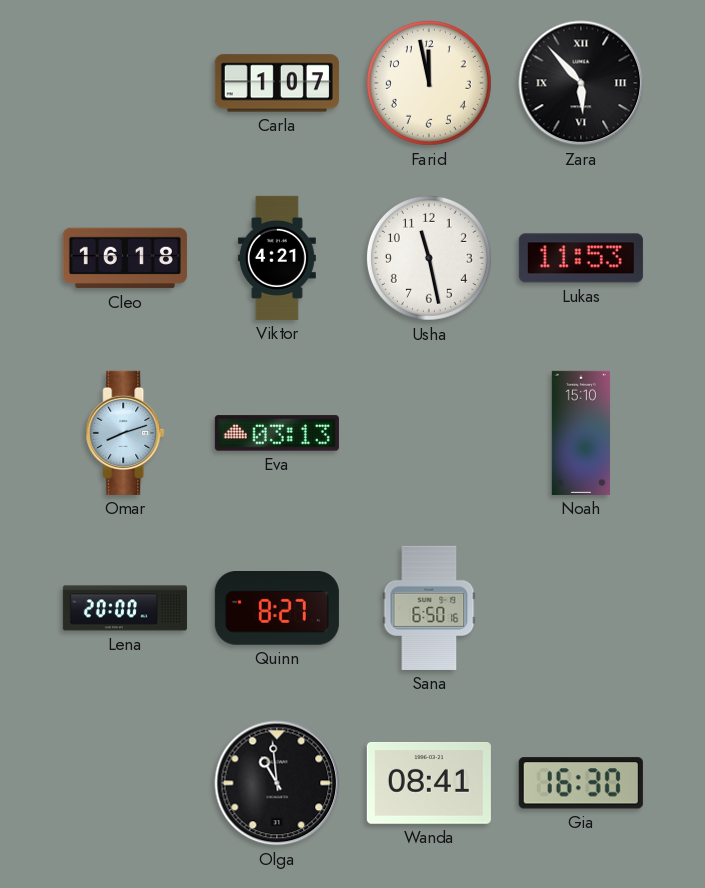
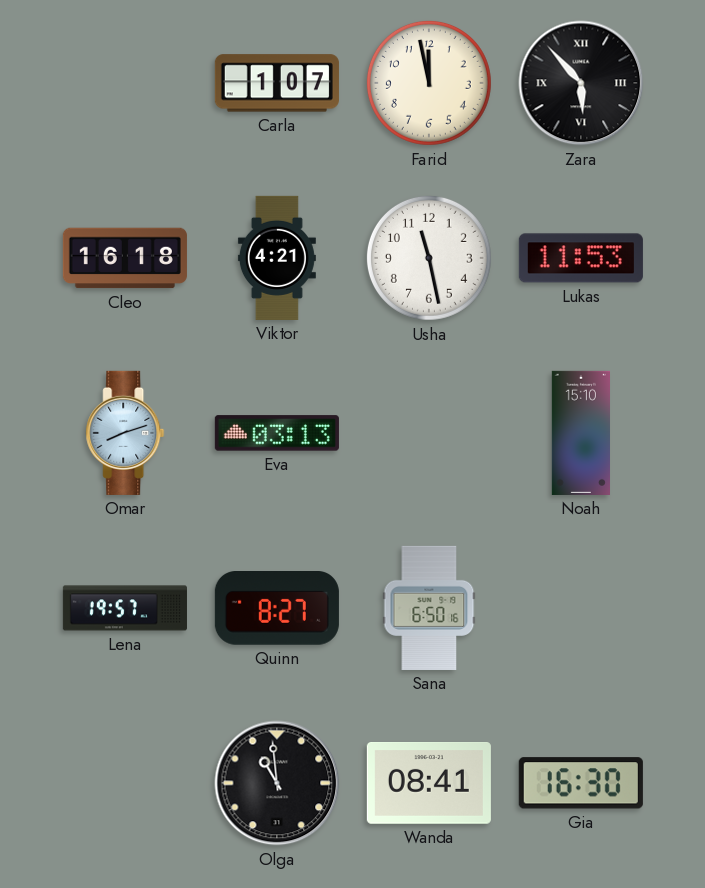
Lena: 20:00 -> 19:57 (125, 608)
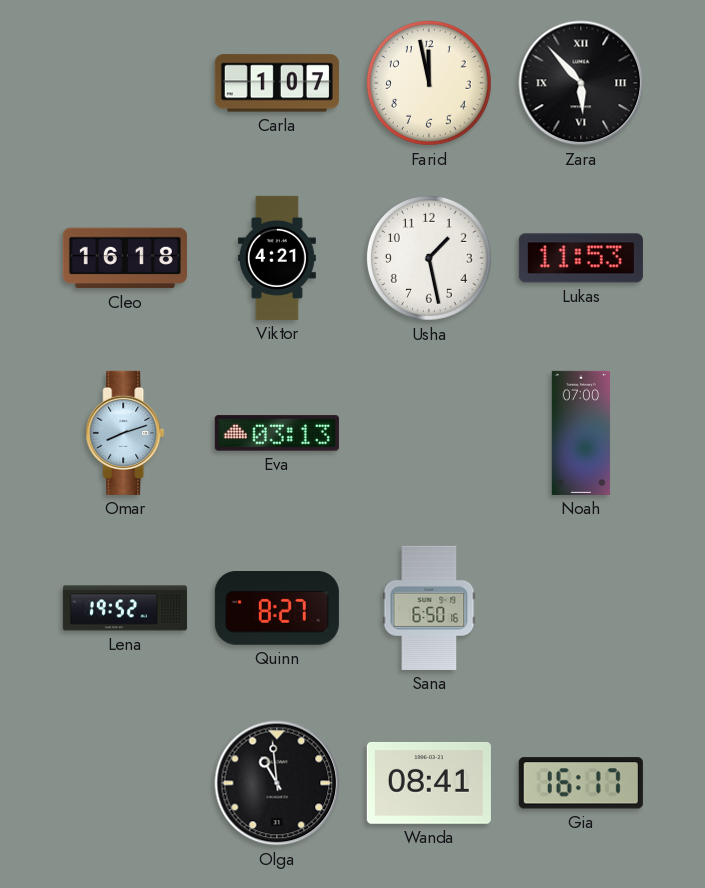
Usha: 11:28 -> 1:28 (429, 258)
Noah: 15:10 -> 07:00 (580, 433)
Lena: 19:57 -> 19:52 (125, 608)
Gia: 16:30 -> 16:17 (581, 783)
